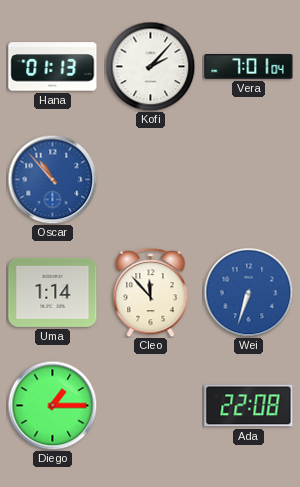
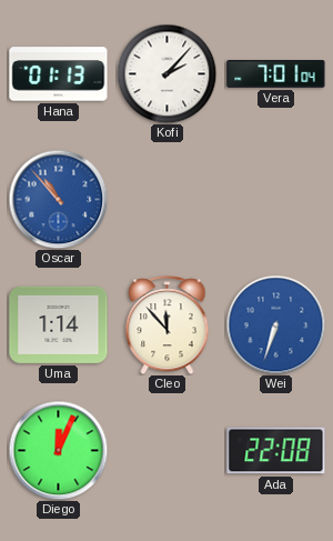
Diego: 1:15 -> 12:04 (58, 450)
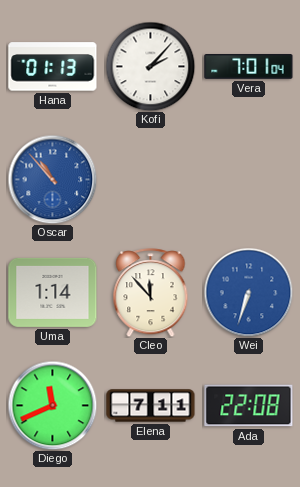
Diego: 12:04 -> 11:41 (52, 405)
Elena: none -> 7:11 (151, 406)
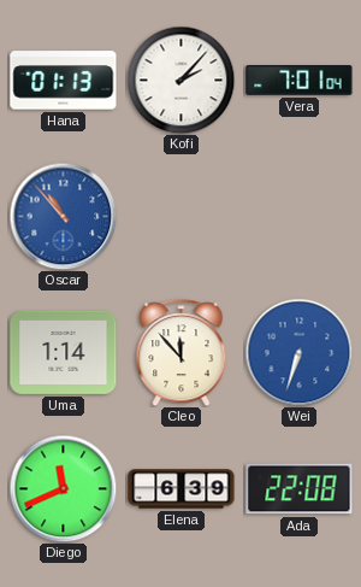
Elena: 7:11 -> 6:39 (182, 489)
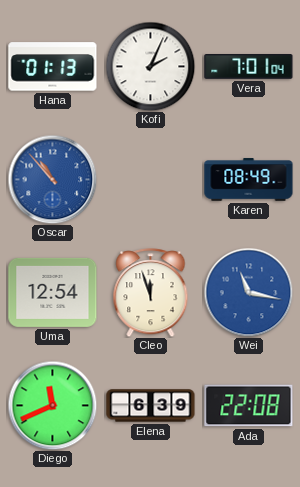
Kofi: 2:07 -> 2:04 (150, 66)
Karen: none -> 08:49 (249, 180)
Uma: 1:14 -> 12:54 (53, 292)
Cleo: 11:53 -> 11:57 (151, 293)
Wei: 6:33 -> 11:17 (248, 292)
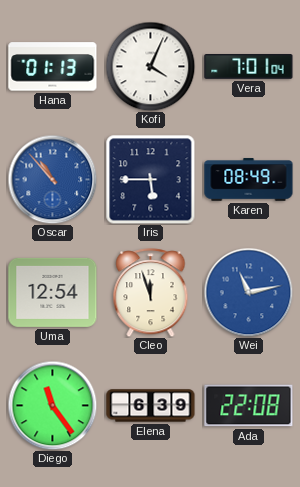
Kofi: 2:04 -> 4:04 (150, 66)
Iris: none -> 5:45 (150, 179)
Wei: 11:17 -> 11:13 (248, 292)
Diego: 11:41 -> 11:24 (52, 405)
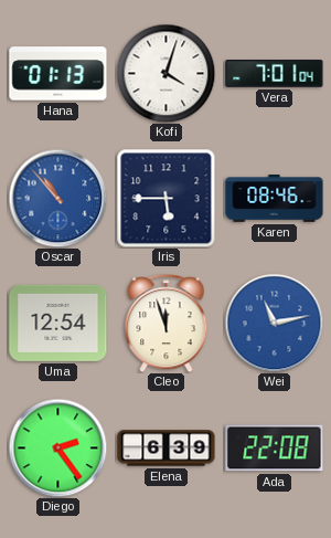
Kofi: 4:04 -> 4:03 (165, 73)
Karen: 08:49 -> 08:46 (275, 199)
Diego: 11:24 -> 2:24 (57, 447)
